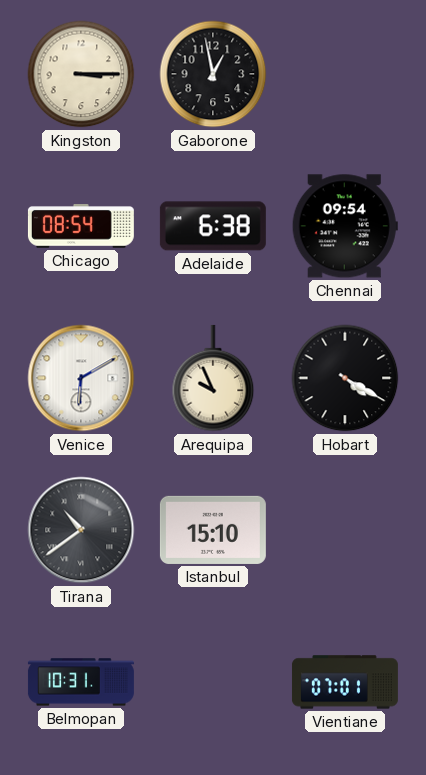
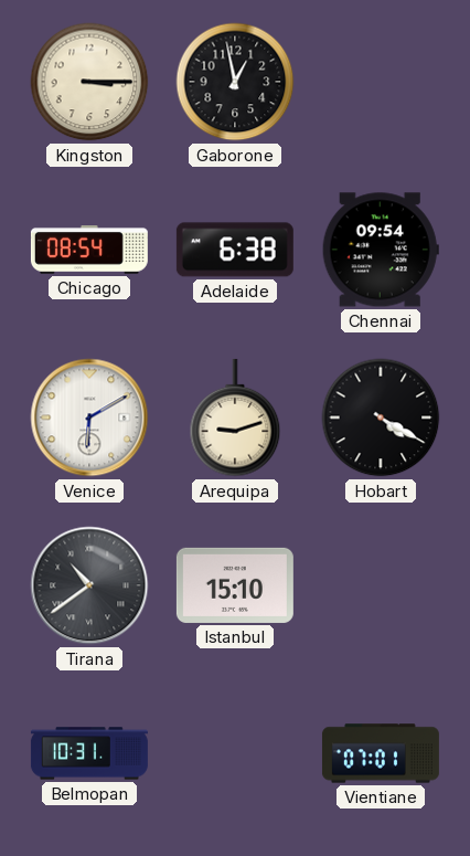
Arequipa: 9:56 -> 9:12 (235, 418)
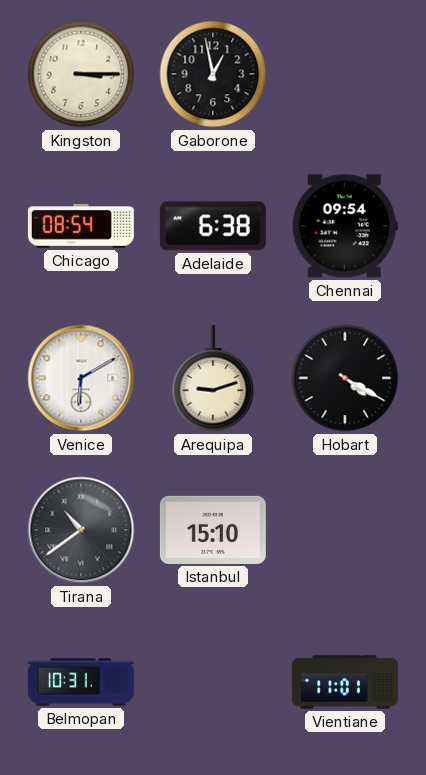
Vientiane: 07:01 -> 11:01 (345, 682)
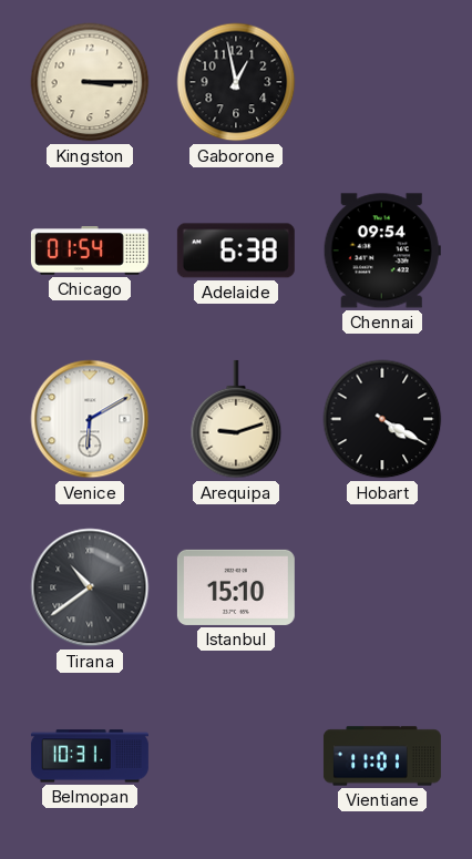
Chicago: 08:54 -> 01:54 (90, 252)
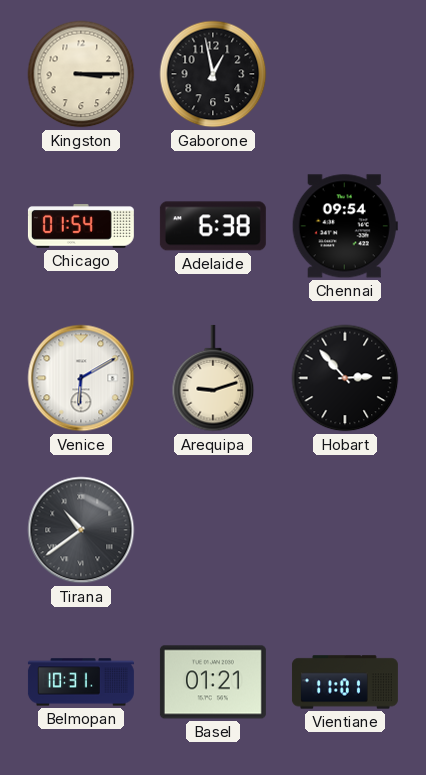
Hobart: 4:20 -> 2:53 (345, 378)
Istanbul: 15:10 -> none (236, 587)
Basel: none -> 01:21 (213, 682)
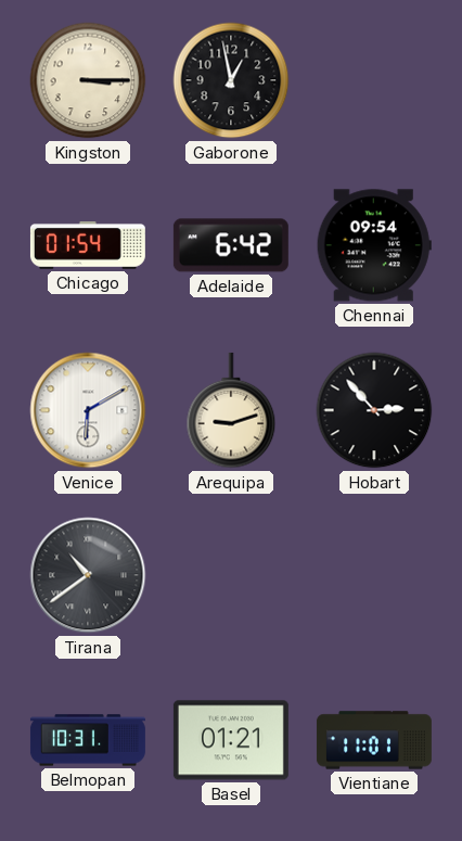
Adelaide: 6:38 -> 6:42 (231, 245)
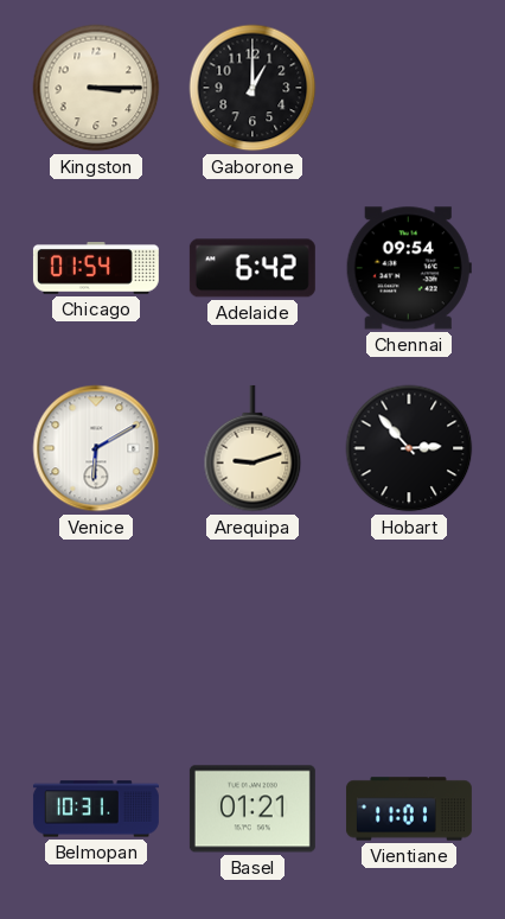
Gaborone: 12:58 -> 1:00 (252, 88)
Tirana: 10:39 -> none (88, 575)
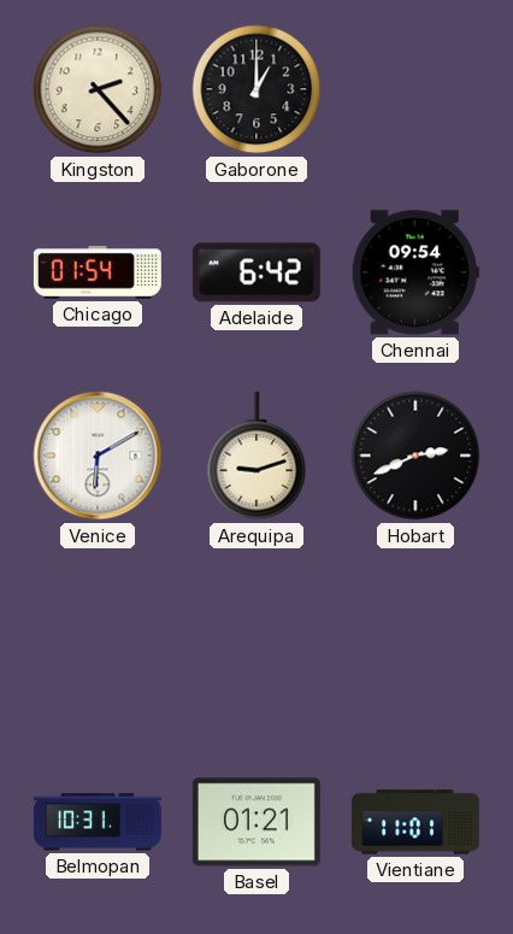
Kingston: 3:15 -> 2:23 (98, 89)
Hobart: 2:53 -> 2:41 (415, 456)
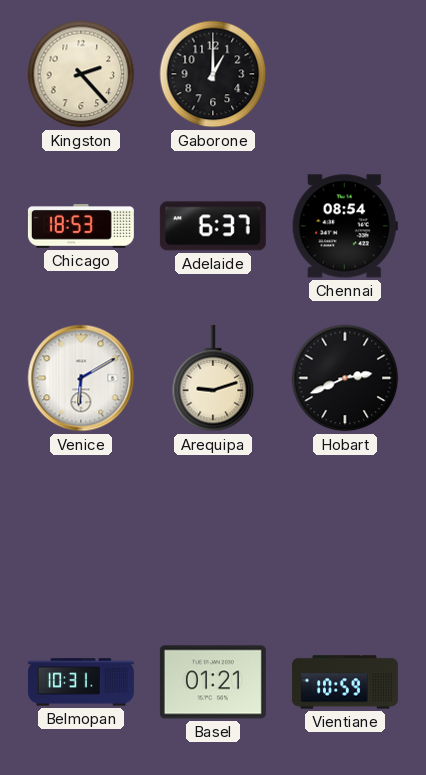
Chicago: 01:54 -> 18:53 (81, 227)
Adelaide: 6:42 -> 6:37 (213, 226)
Chennai: 09:54 -> 08:54 (345, 226)
Vientiane: 11:01 -> 10:59 (345, 682)
